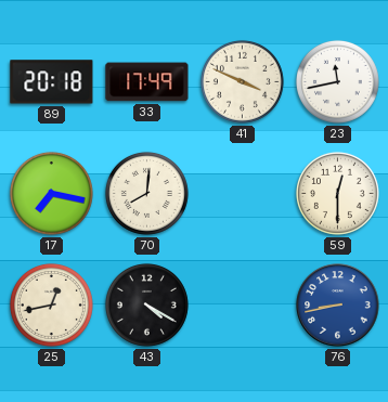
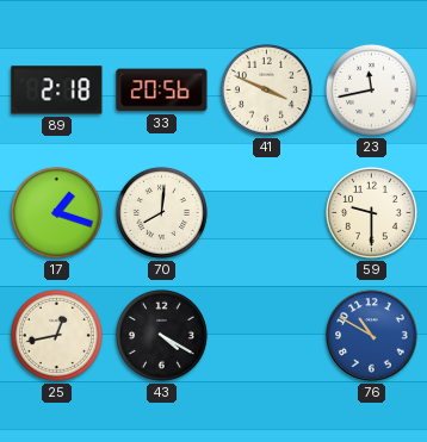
89: 20:18 -> 2:18 (57, 91)
33: 17:49 -> 20:56 (162, 91)
17: 7:17 -> 1:18 (56, 212)
59: 12:30 -> 9:30 (371, 212)
76: 8:43 -> 10:50 (372, 336)
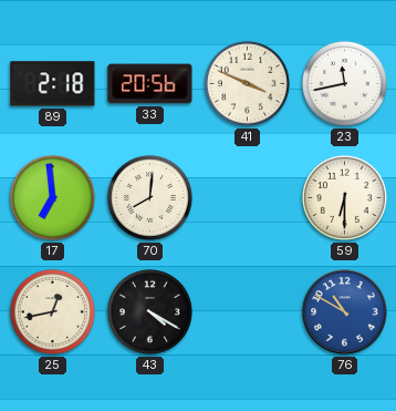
17: 1:18 -> 6:59 (52, 197)
59: 9:30 -> 6:30 (344, 197)
